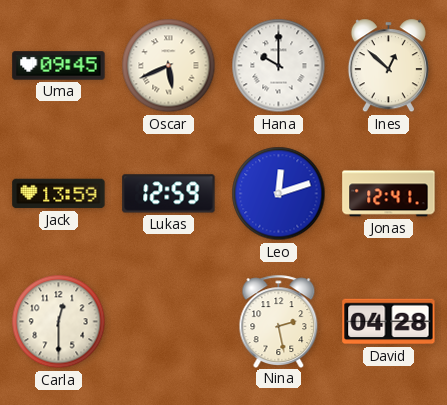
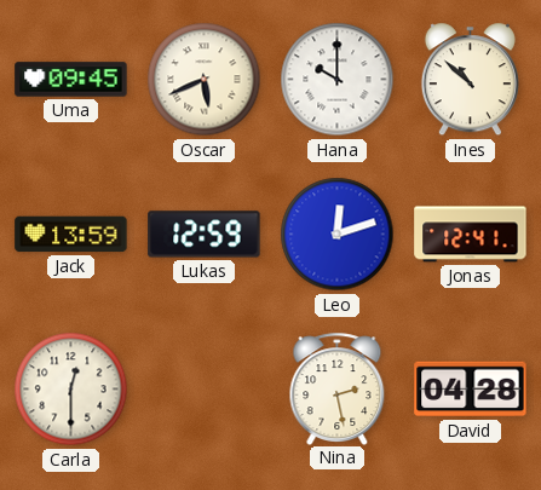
Ines: 12:52 -> 10:52 (470, 80)
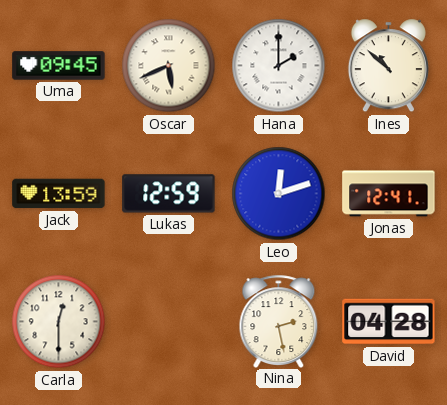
Hana: 10:00 -> 2:00 (279, 66)
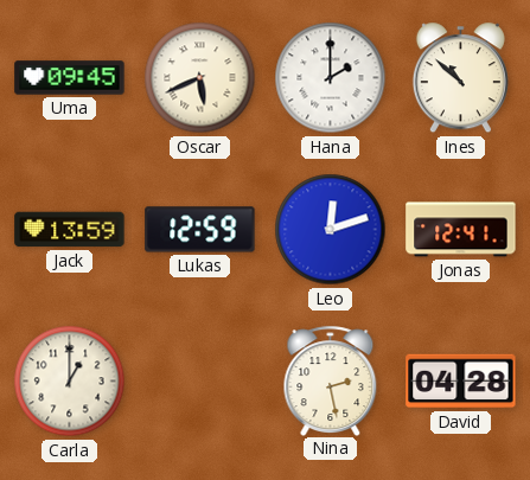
Carla: 12:30 -> 1:00 (70, 382)
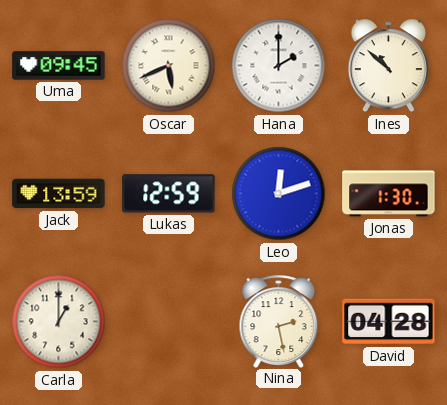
Jonas: 12:41 -> 1:30 (389, 194)
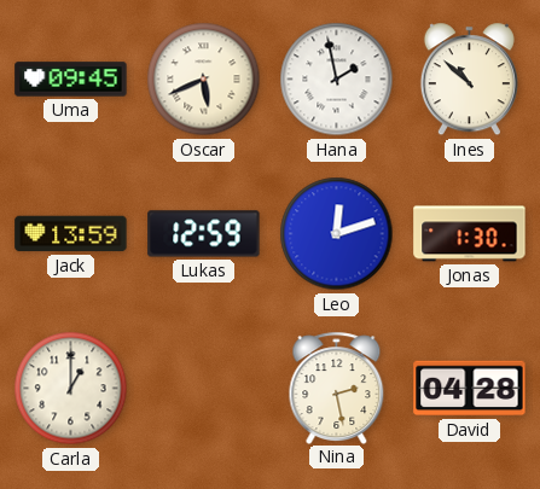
Hana: 2:00 -> 1:58 (337, 80)
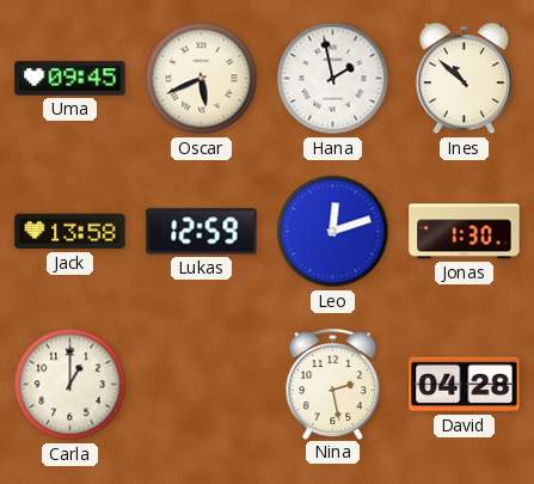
Jack: 13:59 -> 13:58 (70, 232)
